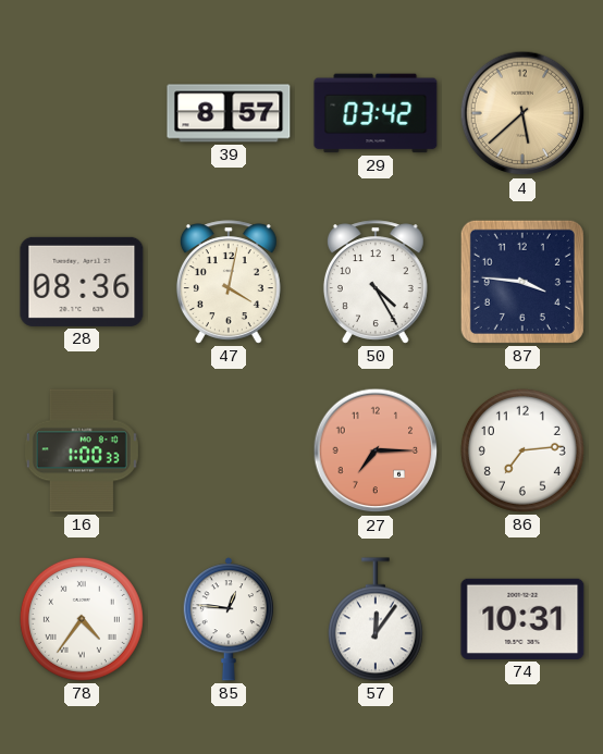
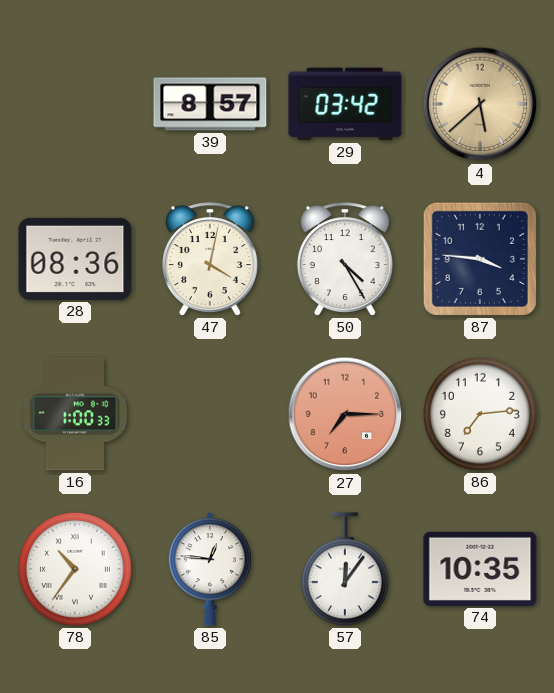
78: 4:36 -> 10:36 (75, 569)
74: 10:31 -> 10:35 (480, 569)
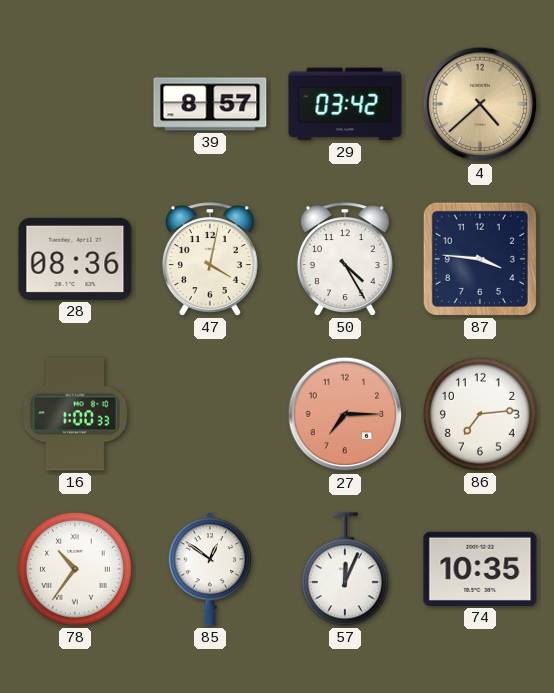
4: 5:38 -> 4:38 (480, 104)
85: 12:46 -> 12:51 (210, 569)
57: 12:06 -> 12:04 (345, 569)
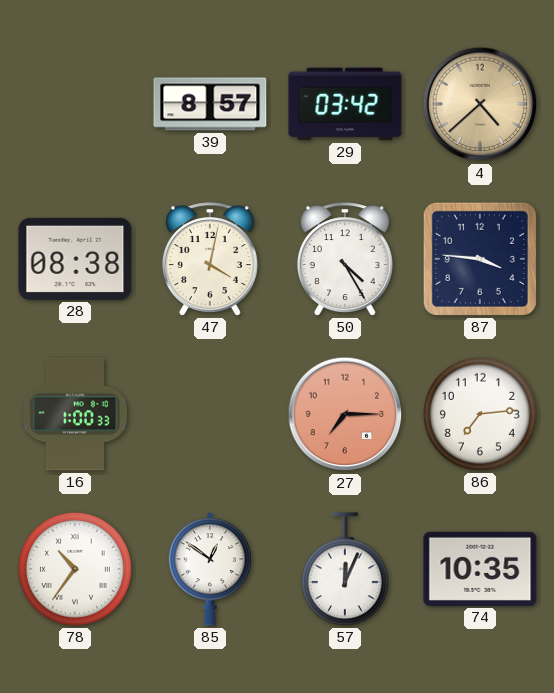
28: 08:36 -> 08:38 (75, 259)
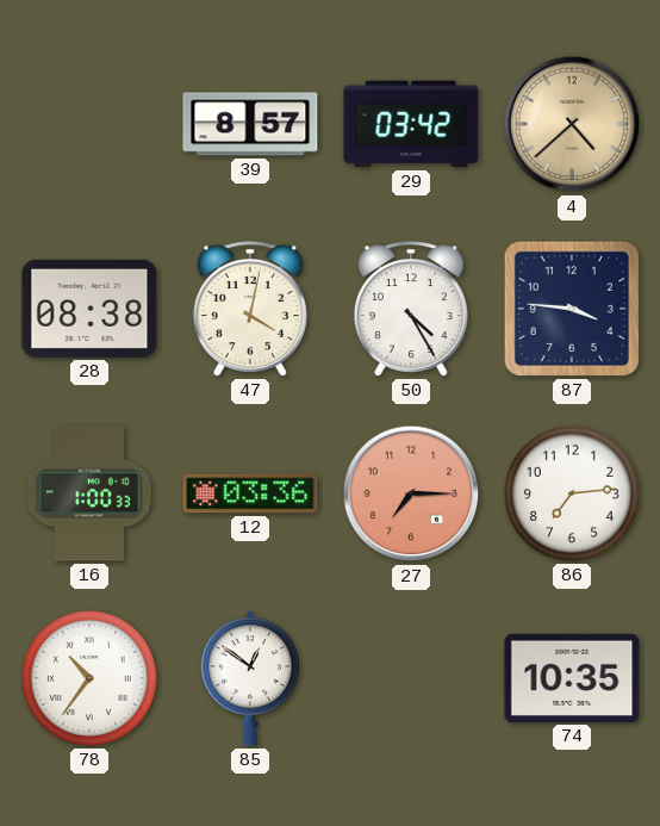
12: none -> 03:36 (250, 493)
57: 12:04 -> none (345, 569)
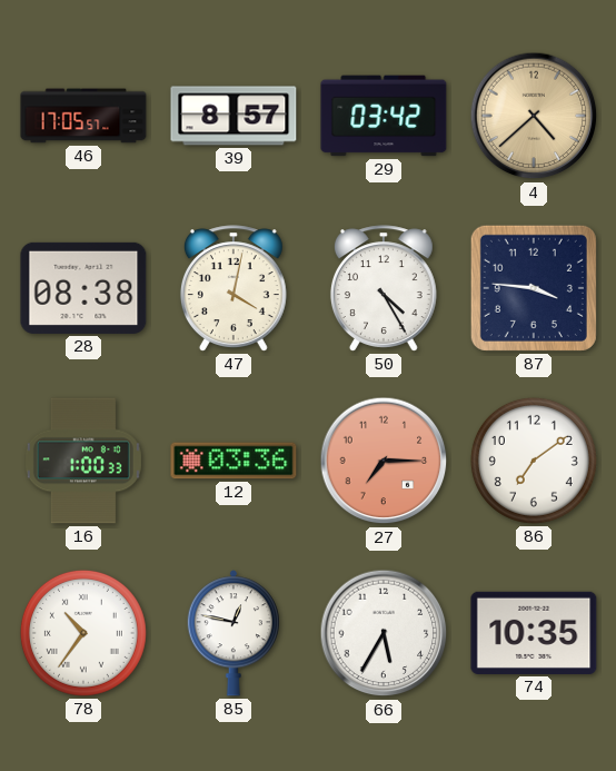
46: none -> 17:05 (83, 116)
86: 7:14 -> 7:09 (534, 461)
85: 12:51 -> 12:47 (234, 633)
66: none -> 5:35 (384, 633)
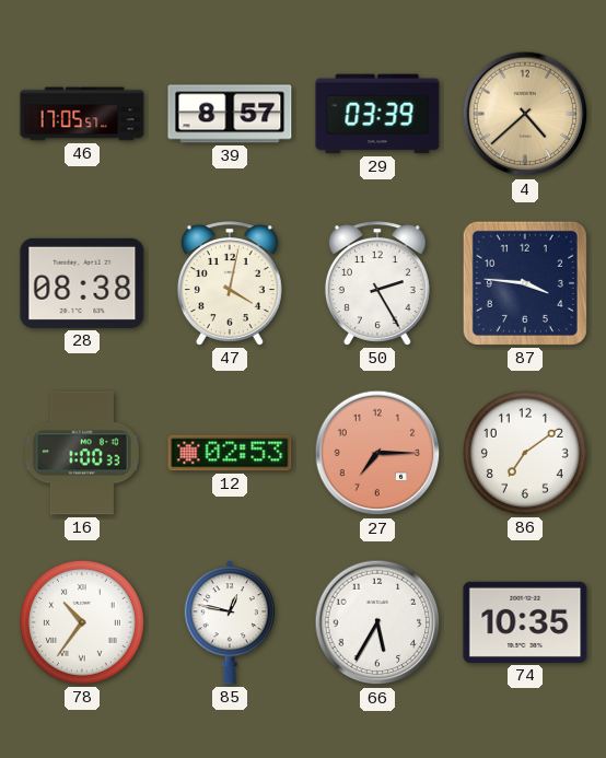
29: 03:42 -> 03:39 (377, 114)
50: 4:25 -> 2:25 (377, 283)
12: 03:36 -> 02:53 (230, 453)
